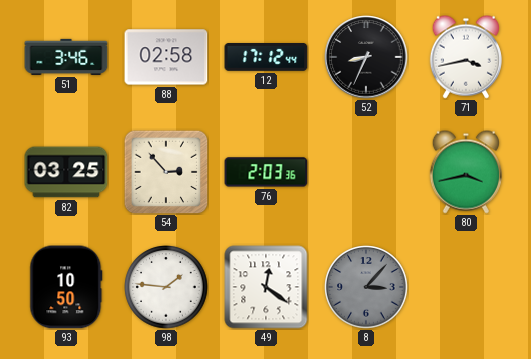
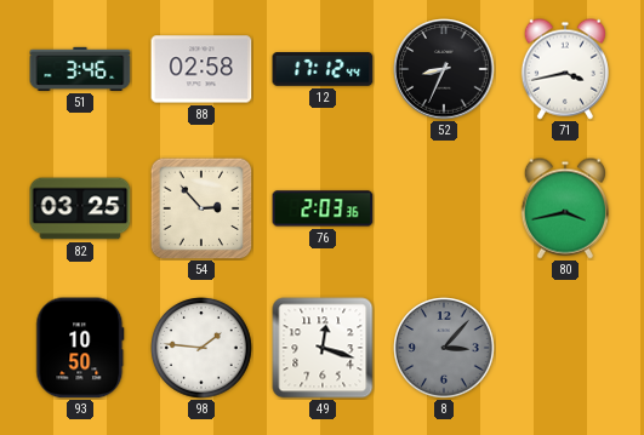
49: 12:21 -> 12:18 (323, 348)
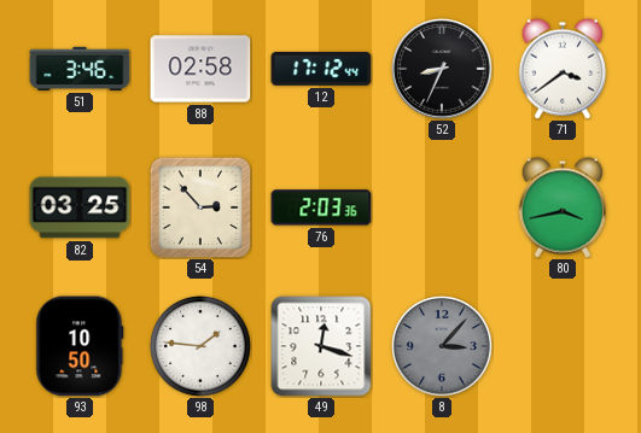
71: 3:43 -> 3:39 (563, 69)
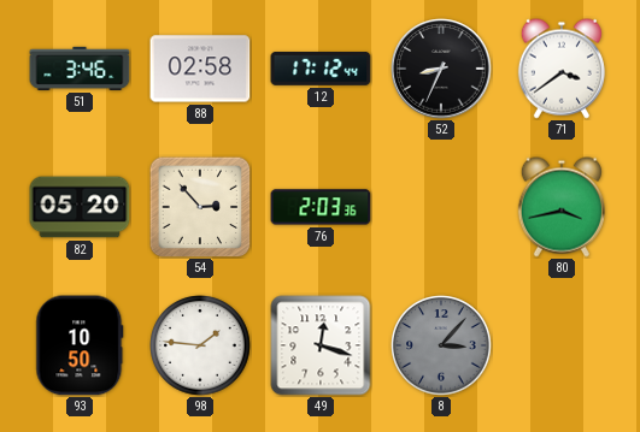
82: 03:25 -> 05:20 (80, 207)
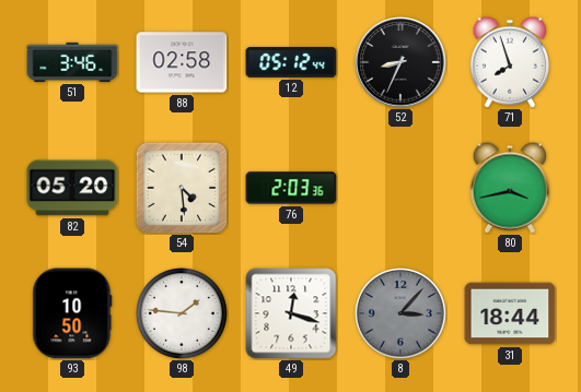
12: 17:12 -> 05:12 (291, 63)
71: 3:39 -> 7:57 (510, 62)
54: 2:53 -> 4:29 (182, 188)
31: none -> 18:44 (510, 313)
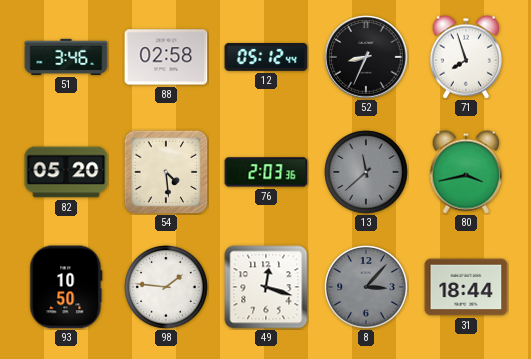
13: none -> 11:38 (366, 172)
